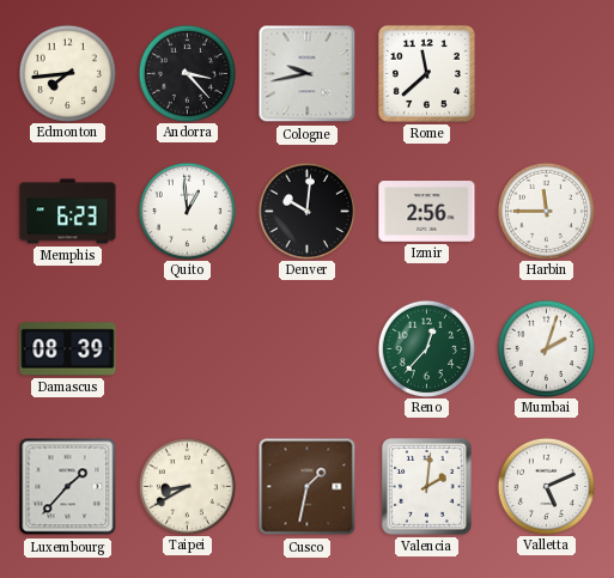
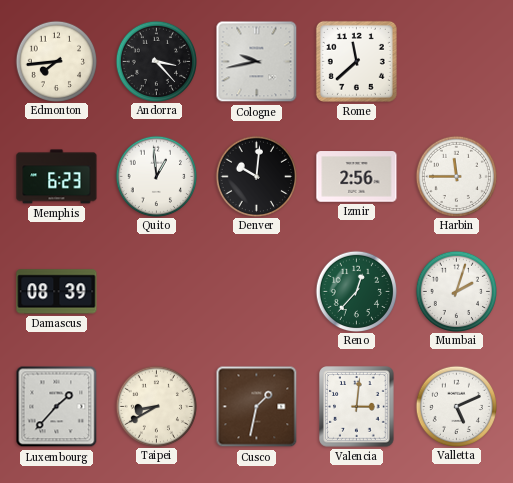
Valencia: 2:01 -> 3:01 (357, 407)
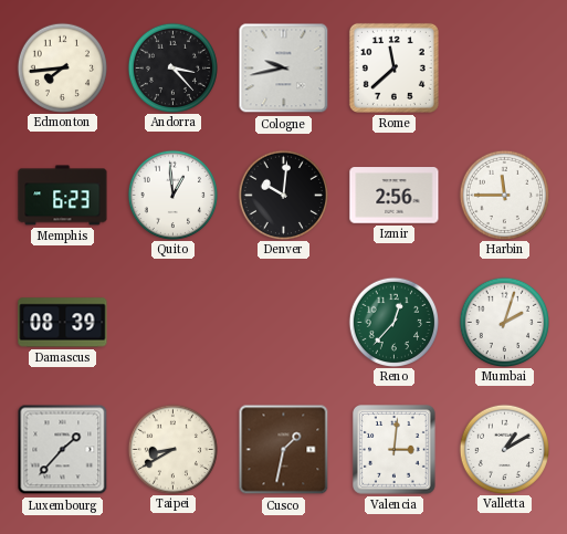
Valletta: 5:11 -> 1:10 (504, 449)
